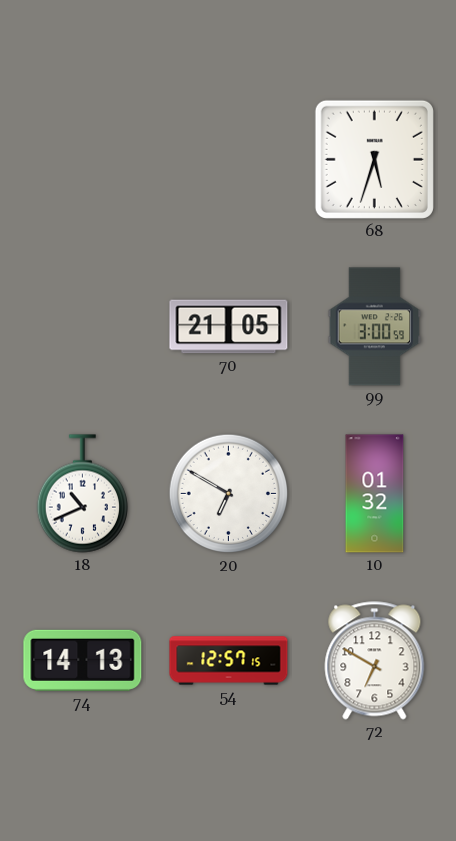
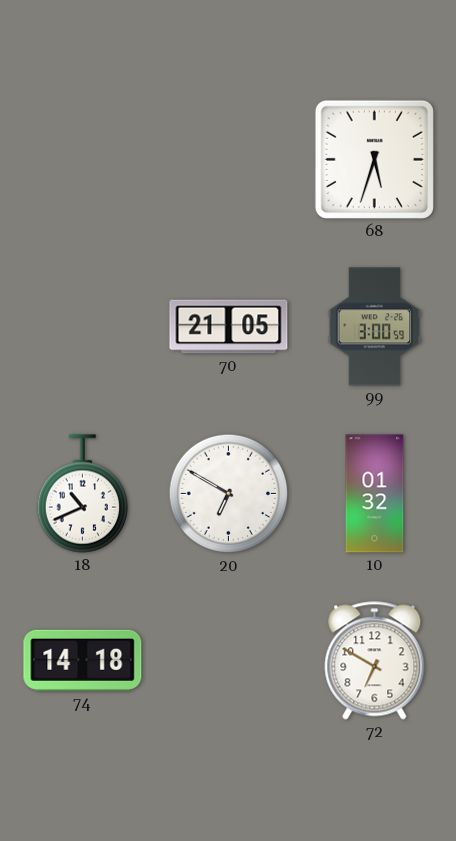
74: 14:13 -> 14:18 (83, 660)
54: 12:57 -> none (229, 661)
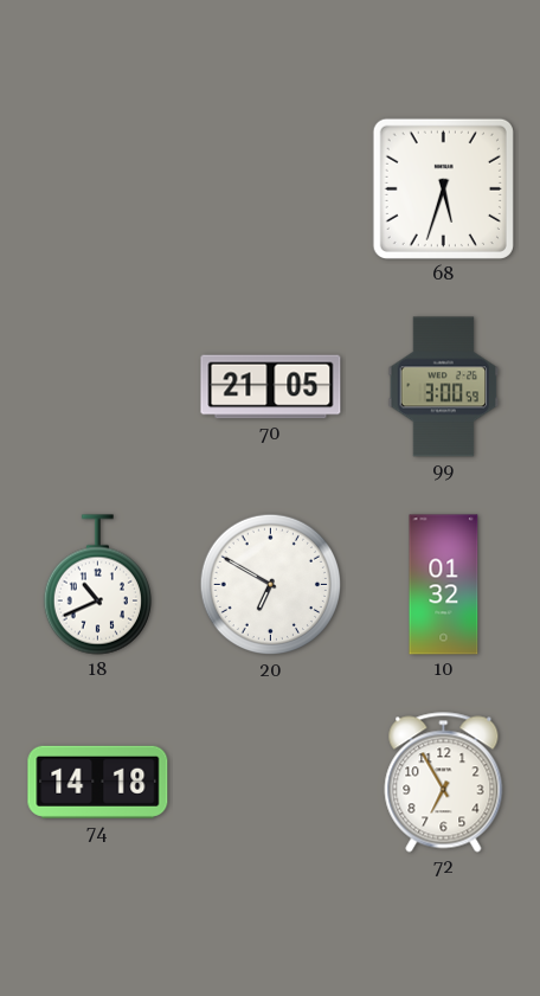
72: 6:50 -> 6:55 (444, 783)
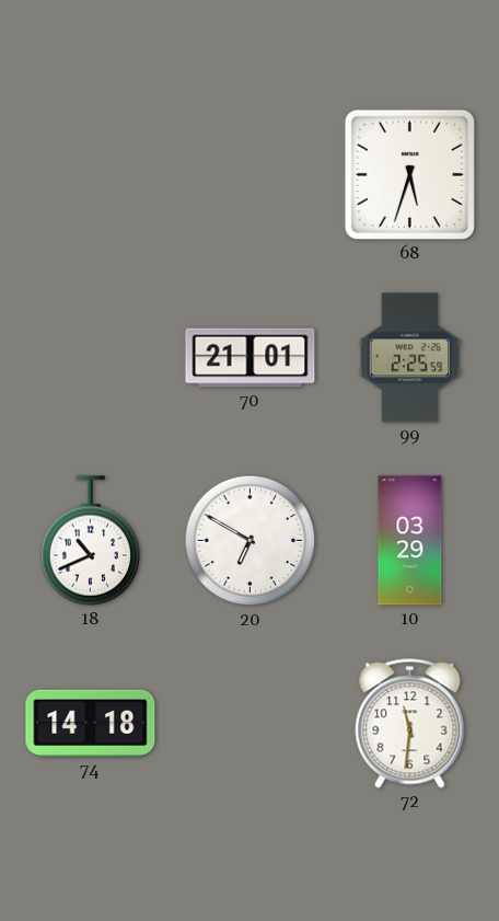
70: 21:05 -> 21:01 (251, 358)
99: 3:00 -> 2:25 (410, 358)
10: 01:32 -> 03:29 (410, 541)
72: 6:55 -> 11:31 (410, 724)
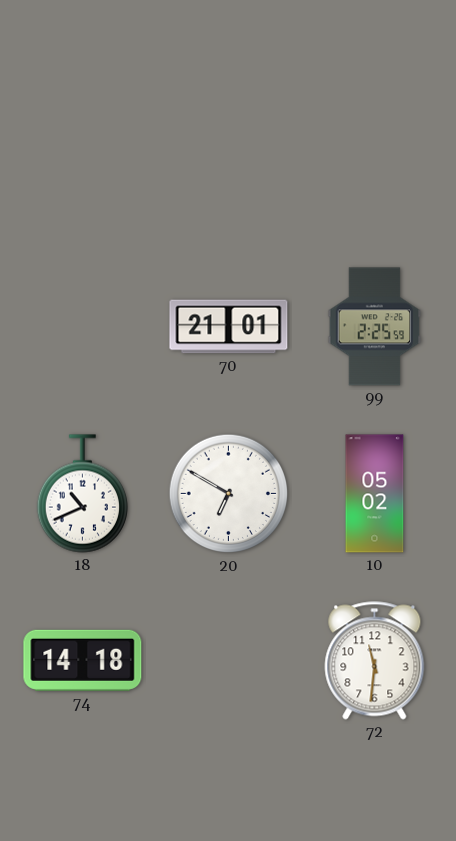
68: 5:33 -> none (409, 174)
10: 03:29 -> 05:02 (375, 494)
